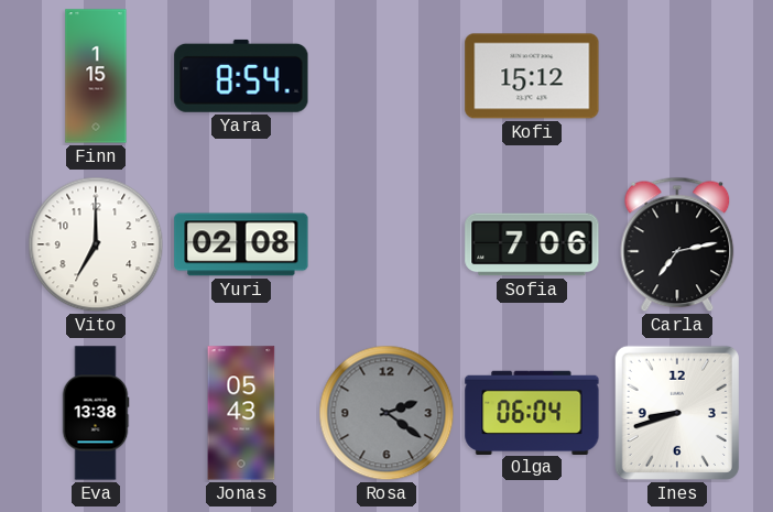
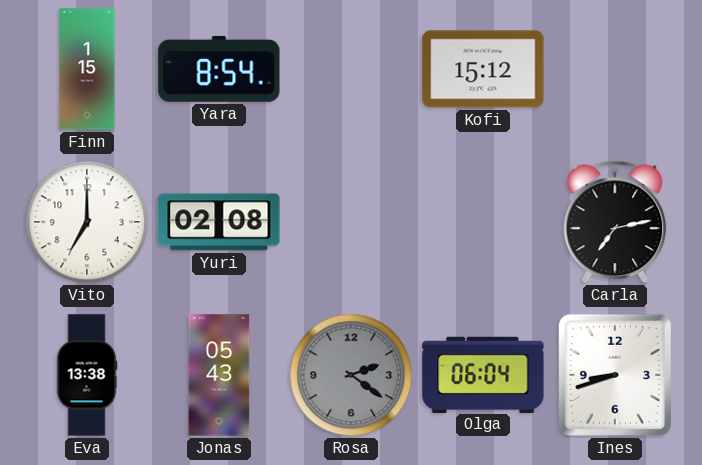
Sofia: 7:06 -> none (532, 244)
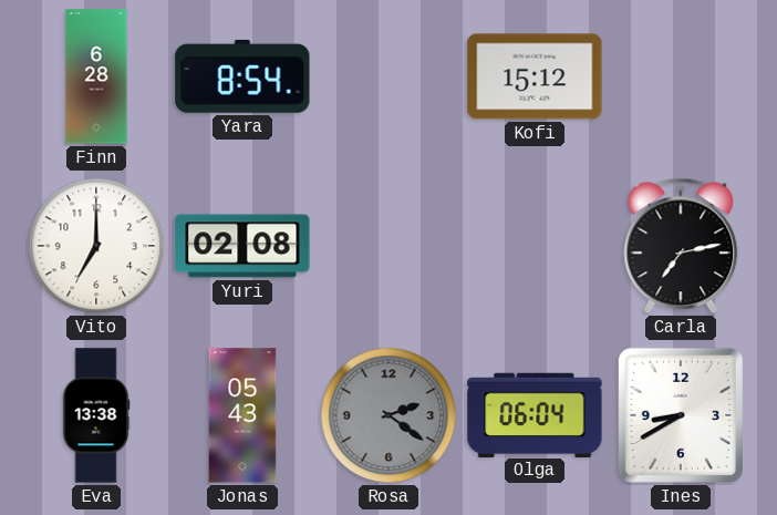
Finn: 1:15 -> 6:28 (96, 76)
Ines: 8:42 -> 8:40 (681, 415)
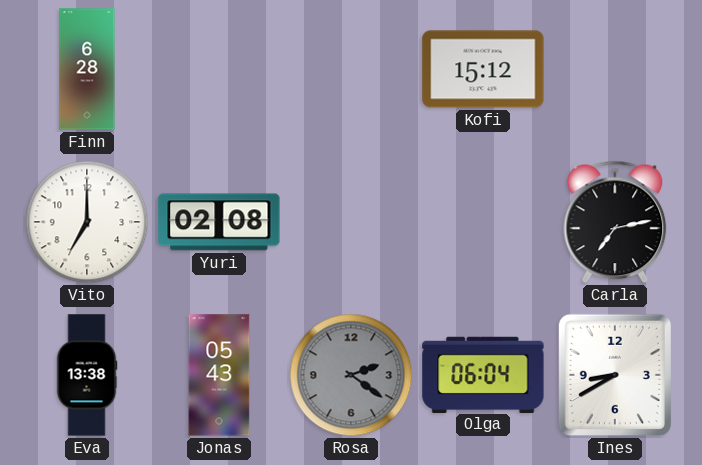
Yara: 8:54 -> none (242, 76)
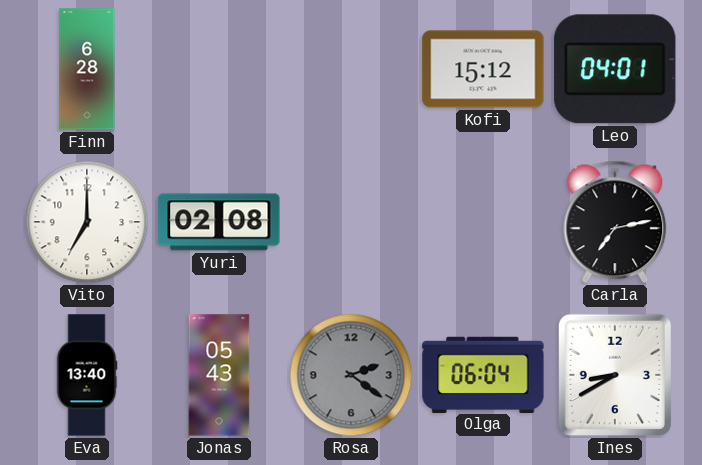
Leo: none -> 04:01 (615, 69)
Eva: 13:38 -> 13:40 (87, 375)
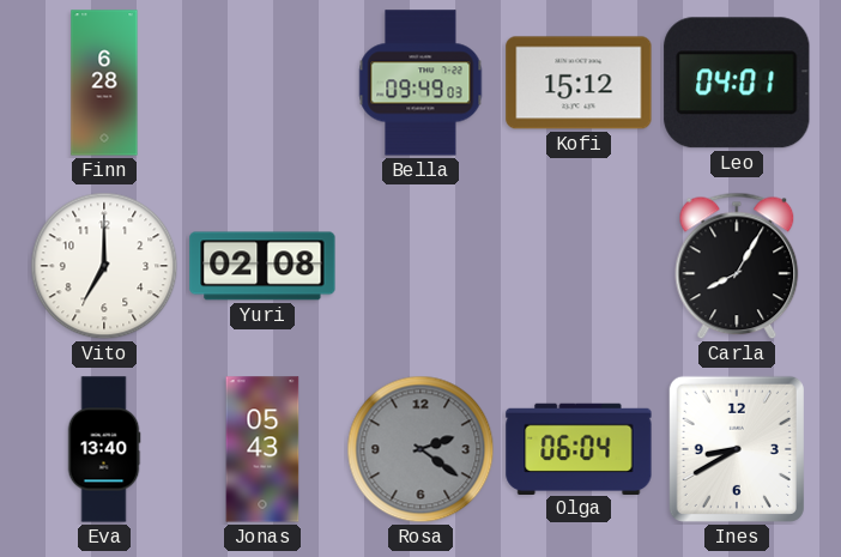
Bella: none -> 09:49 (421, 83)
Carla: 7:13 -> 8:05 (737, 266)
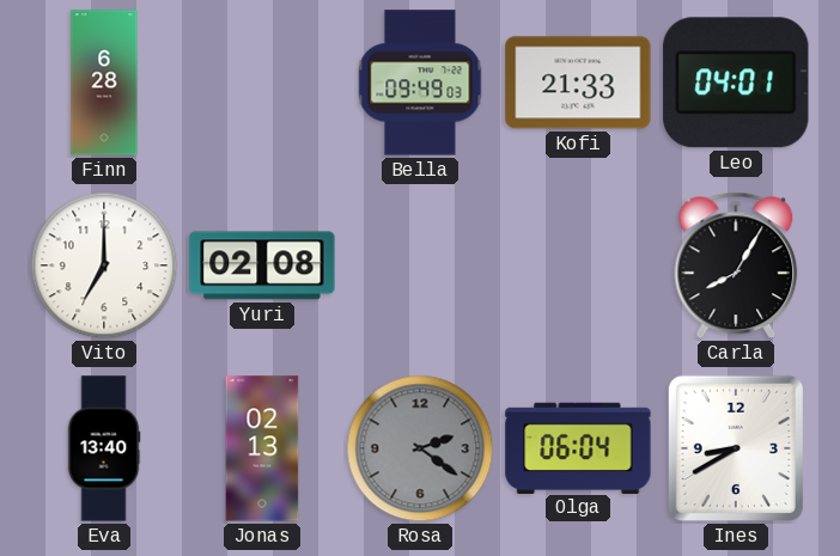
Kofi: 15:12 -> 21:33 (578, 83)
Jonas: 05:43 -> 02:13 (262, 448)
